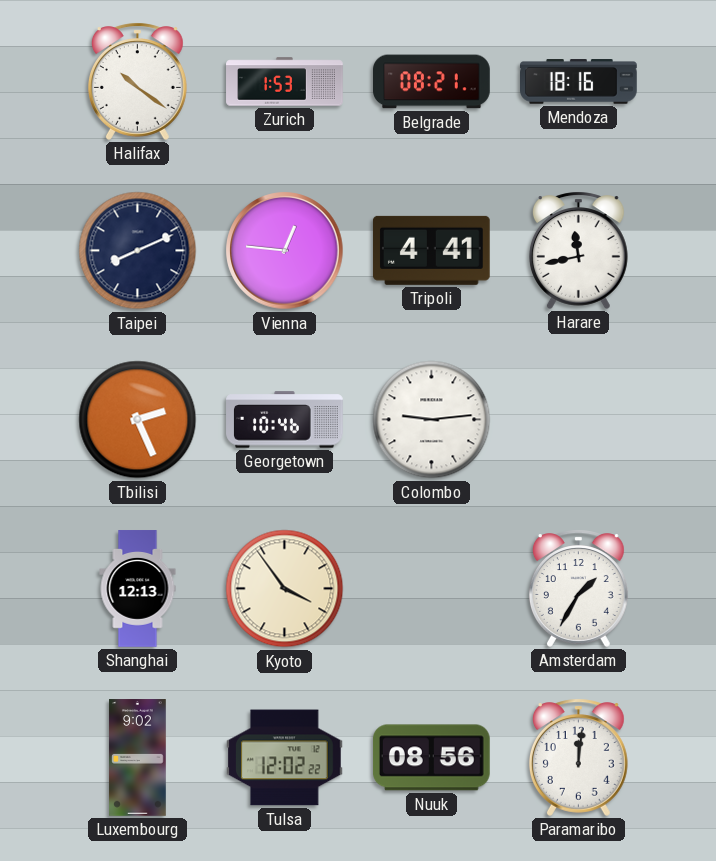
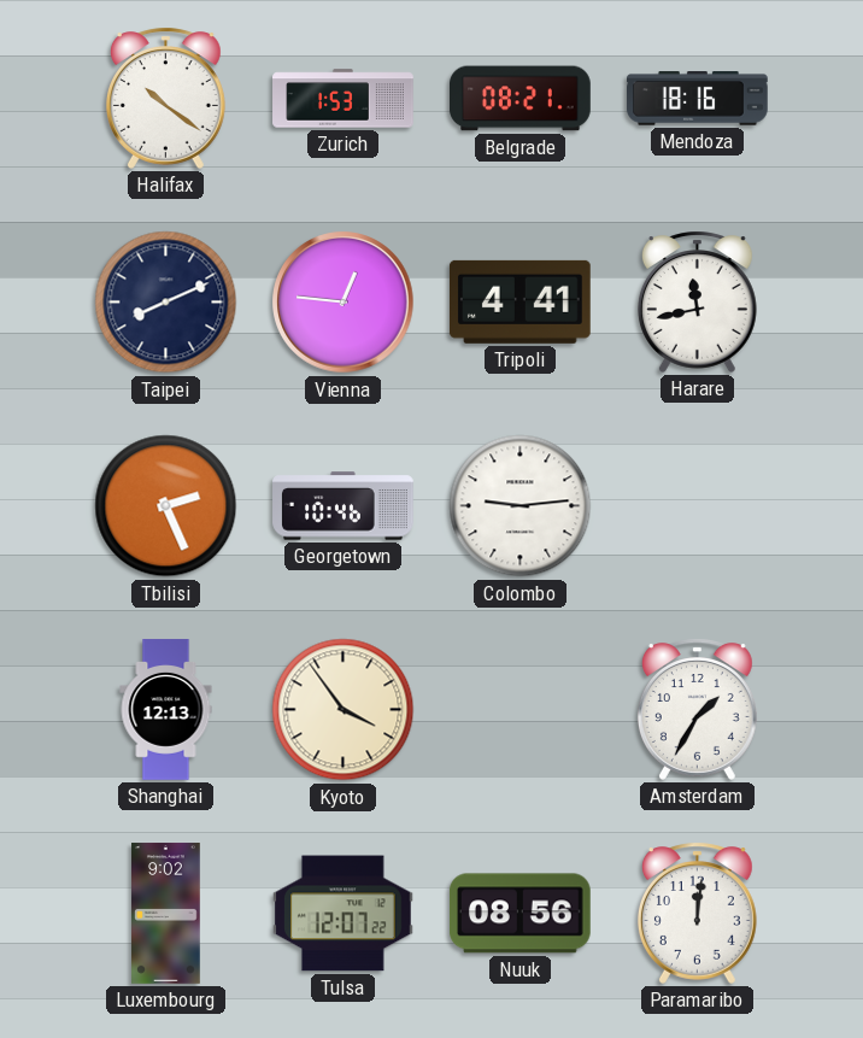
Tulsa: 12:02 -> 12:07 (344, 914)
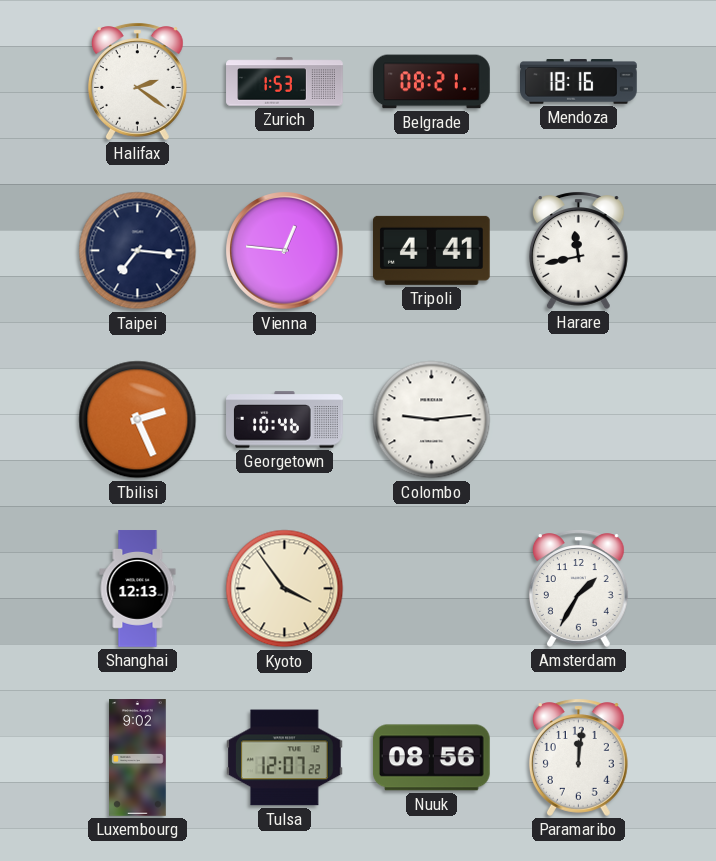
Halifax: 10:21 -> 2:21 (137, 81)
Taipei: 8:11 -> 7:16 (138, 251)
